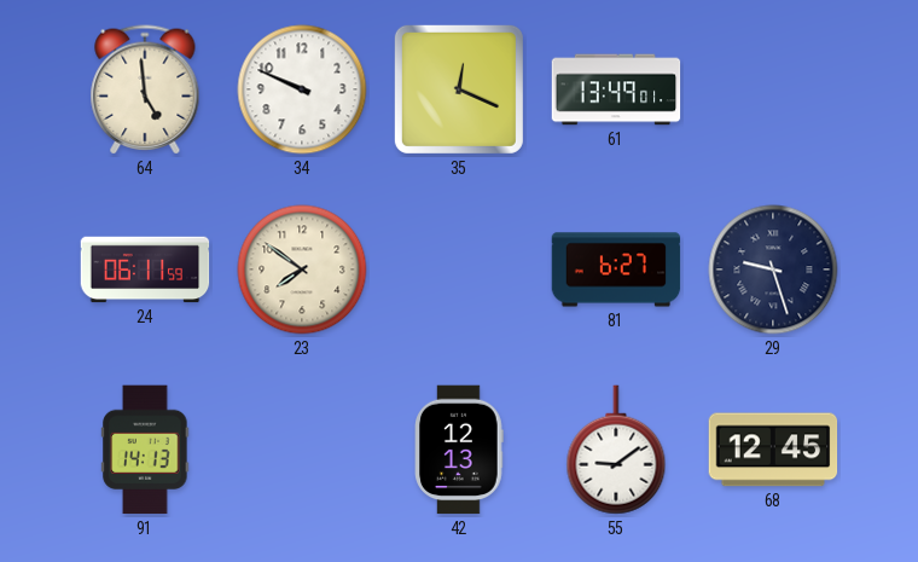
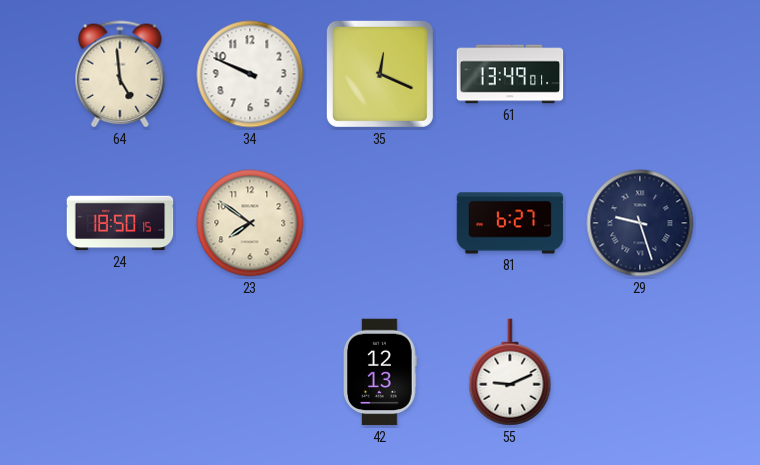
24: 06:11 -> 18:50 (120, 223)
91: 14:13 -> none (145, 450)
55: 9:09 -> 9:11 (510, 372)
68: 12:45 -> none (773, 450)
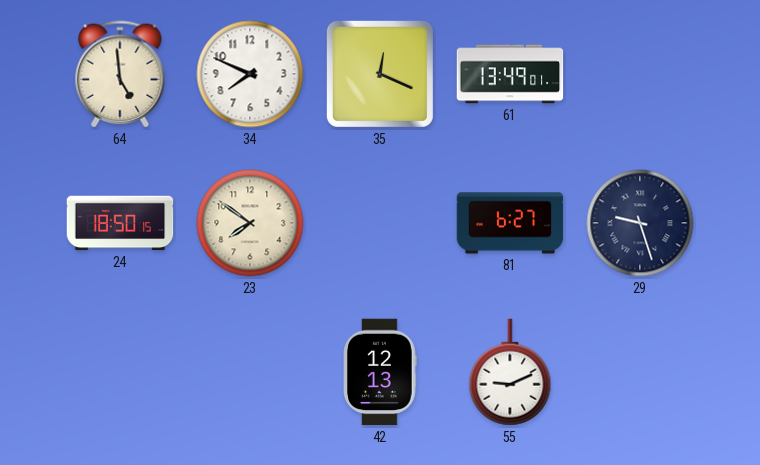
34: 9:49 -> 7:49 (250, 74)
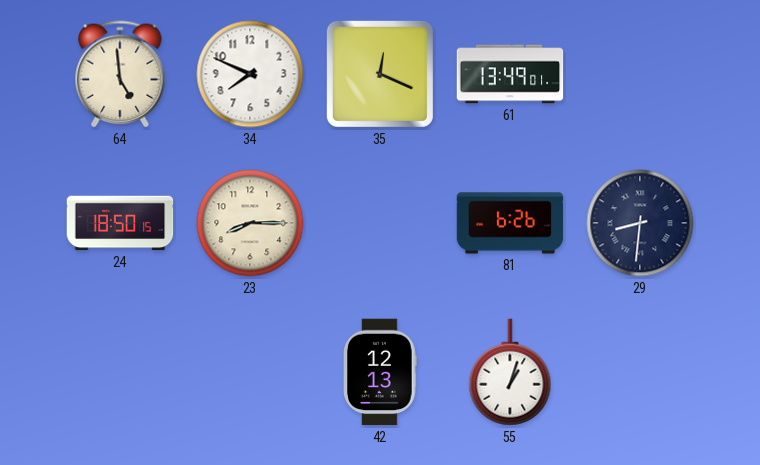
23: 7:51 -> 8:15 (250, 223)
81: 6:27 -> 6:26 (510, 223)
29: 9:27 -> 8:31 (640, 223)
55: 9:11 -> 1:03 (510, 372)
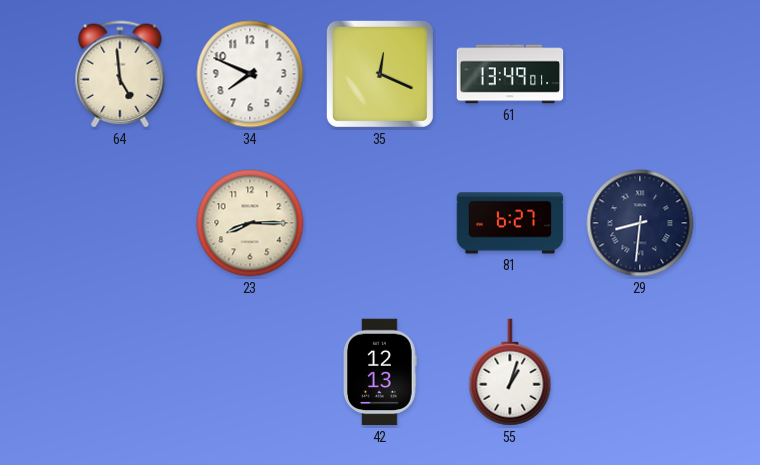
24: 18:50 -> none (120, 223)
81: 6:26 -> 6:27 (510, 223)
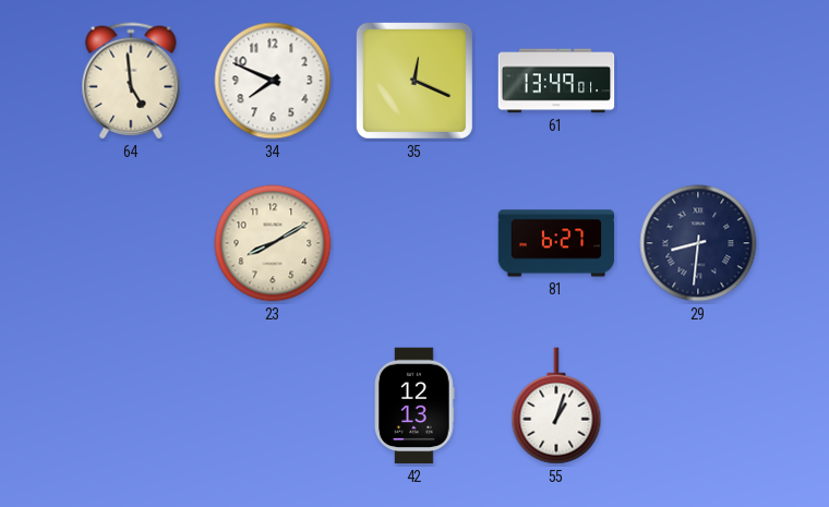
23: 8:15 -> 8:10 (273, 243)
